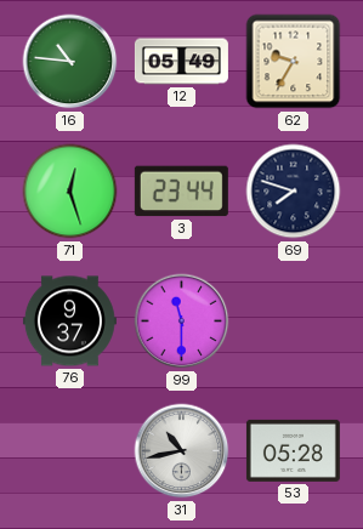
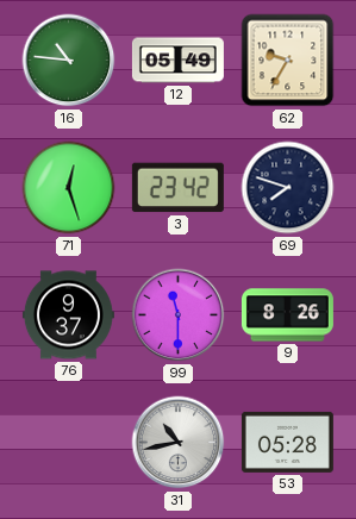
3: 23:44 -> 23:42 (177, 188)
9: none -> 8:26 (287, 315)
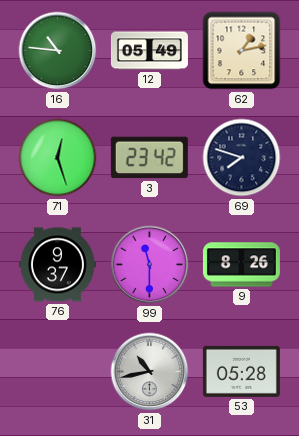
62: 9:35 -> 1:13 (242, 51)
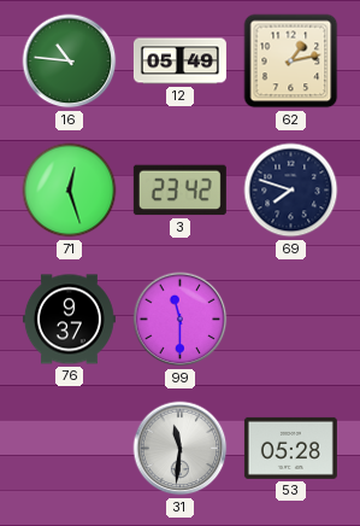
9: 8:26 -> none (241, 265)
31: 10:43 -> 11:31 (181, 449)
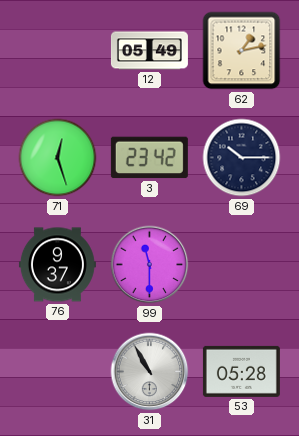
16: 10:46 -> none (70, 62)
69: 7:48 -> 10:15 (242, 158)
31: 11:31 -> 10:55 (150, 372)
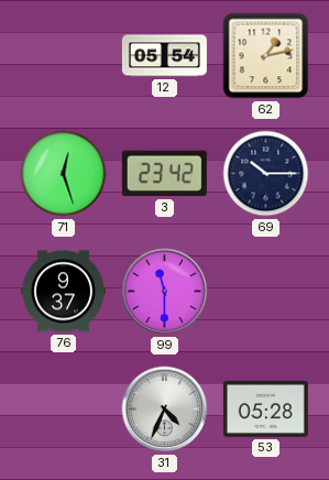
12: 05:49 -> 05:54 (164, 56)
31: 10:55 -> 4:34 (165, 410)
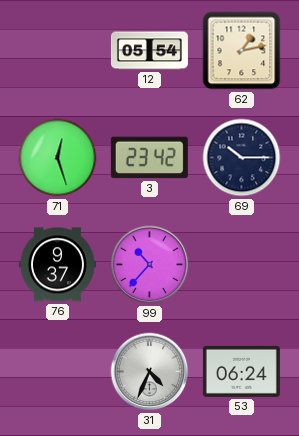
99: 11:30 -> 10:37 (150, 265)
53: 05:28 -> 06:24 (241, 371)
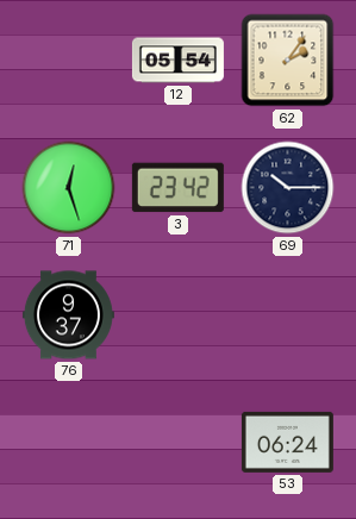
62: 1:13 -> 2:06 (288, 61)
99: 10:37 -> none (150, 265)
31: 4:34 -> none (150, 372)
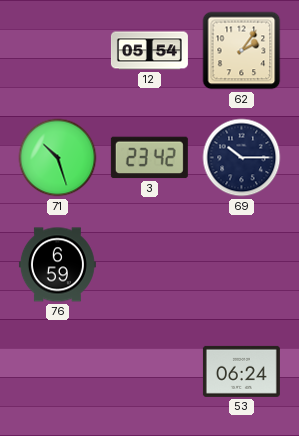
71: 12:27 -> 10:27 (58, 158)
76: 9:37 -> 6:59 (57, 265)
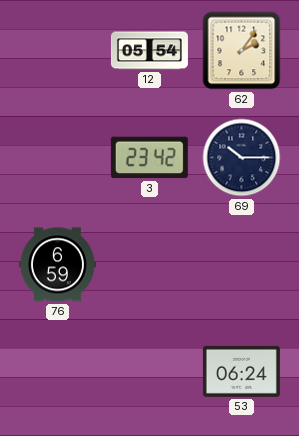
71: 10:27 -> none (58, 158)
